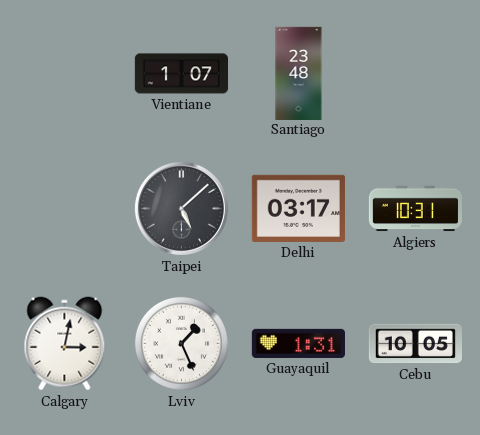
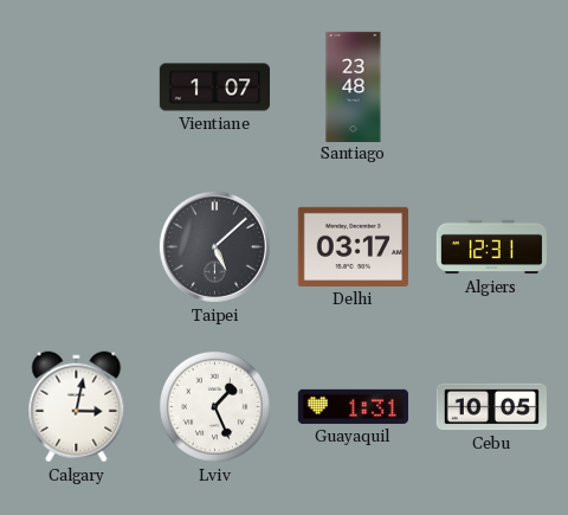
Algiers: 10:31 -> 12:31 (491, 247)
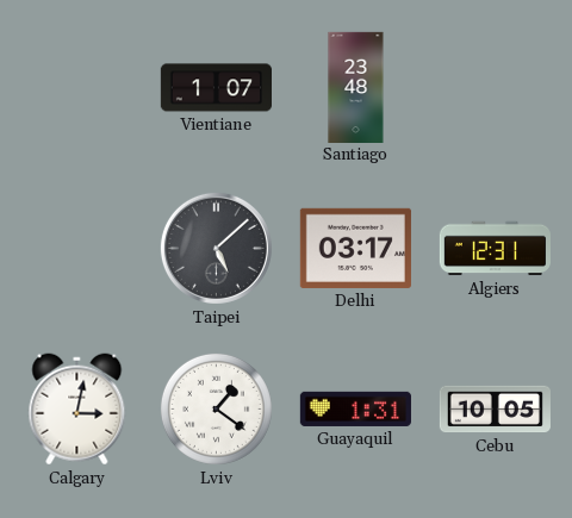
Lviv: 1:26 -> 1:21 (216, 408)
